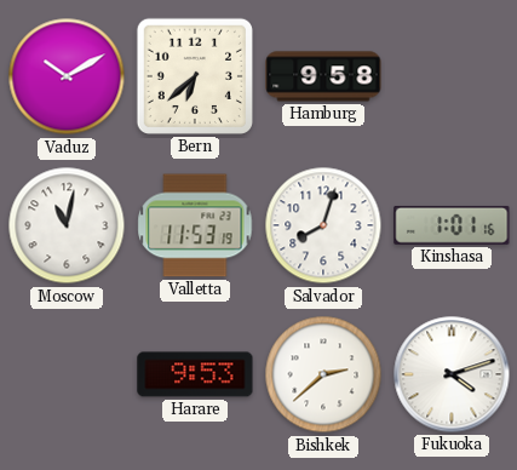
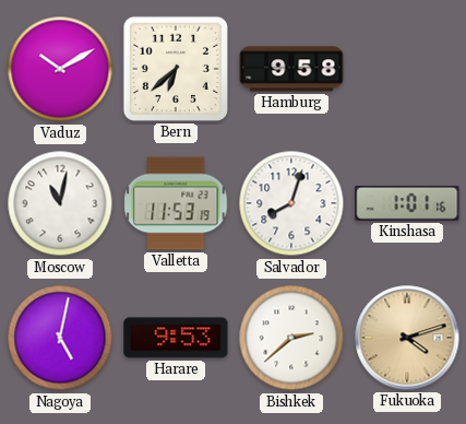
Nagoya: none -> 5:02 (60, 338)
Fukuoka dial: white -> champagne (407, 338)
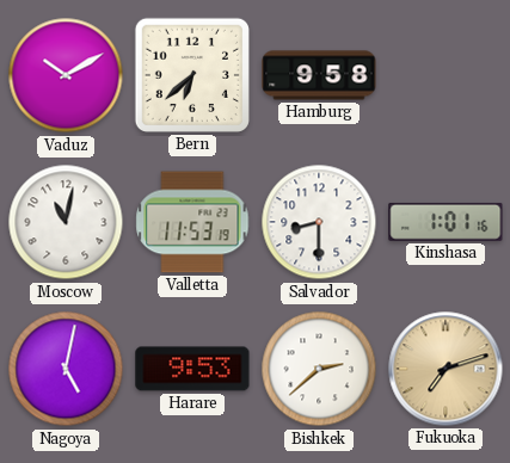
Salvador: 8:03 -> 8:30 (319, 222)
Fukuoka: 4:12 -> 7:12 (446, 369)
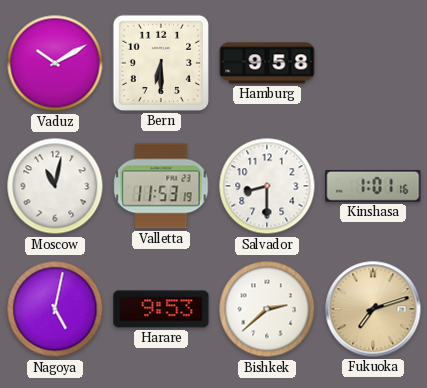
Bern: 6:38 -> 6:30 (161, 63)
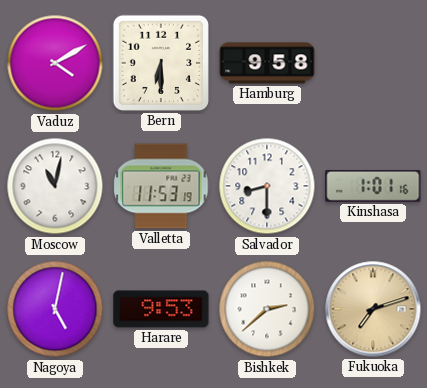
Vaduz: 10:10 -> 4:10 (55, 63)
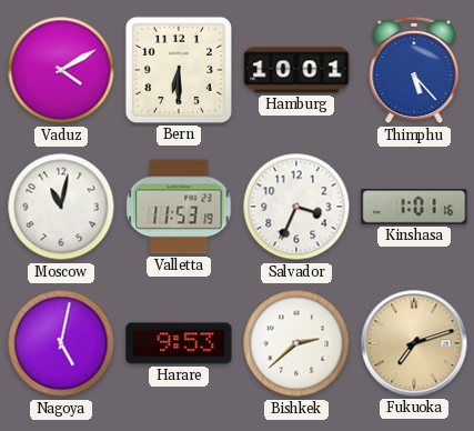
Hamburg: 9:58 -> 10:01 (296, 70)
Thimphu: none -> 5:23 (414, 70)
Salvador: 8:30 -> 3:34 (296, 207)
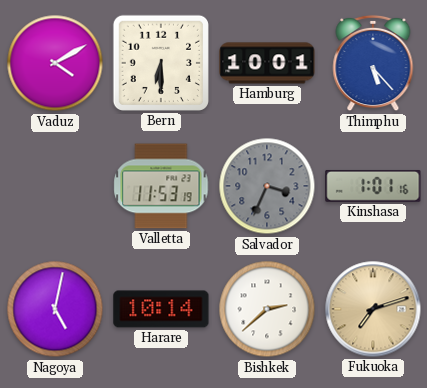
Moscow: 11:02 -> none (61, 207)
Salvador dial: white -> grey (267, 186)
Harare: 9:53 -> 10:14 (161, 309)
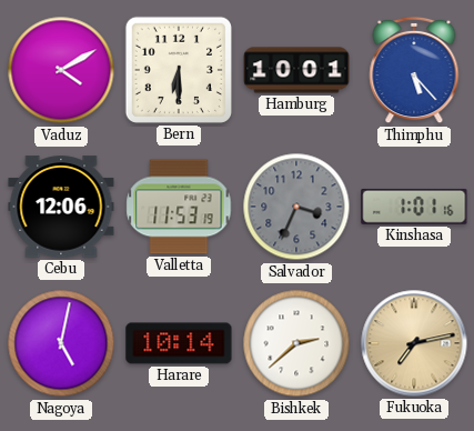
Cebu: none -> 12:06 (61, 207)
Fukuoka: 7:12 -> 7:13 (414, 343)
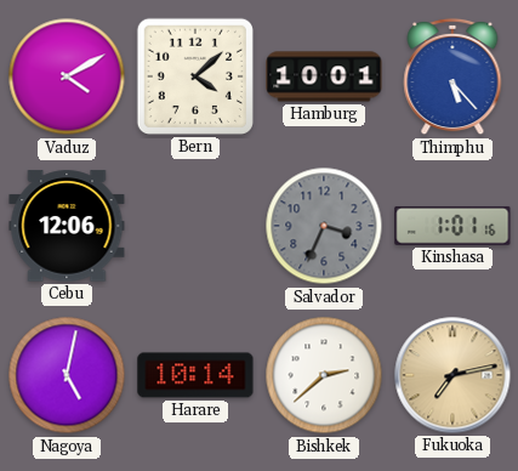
Bern: 6:30 -> 4:08 (195, 76)
Valletta: 11:53 -> none (179, 207)
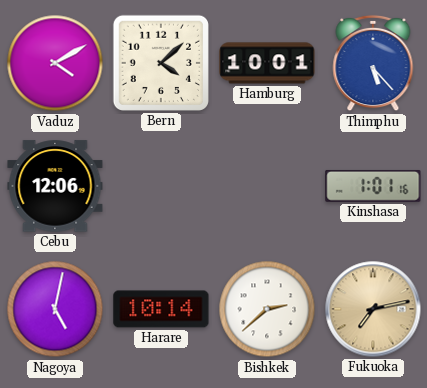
Salvador: 3:34 -> none (324, 226)
